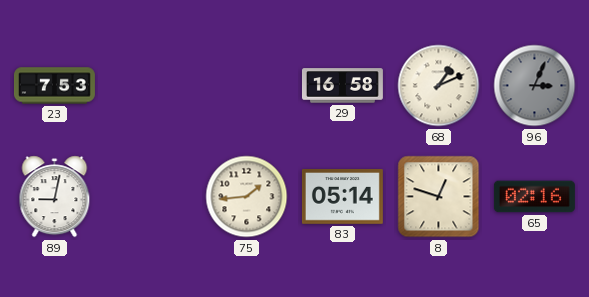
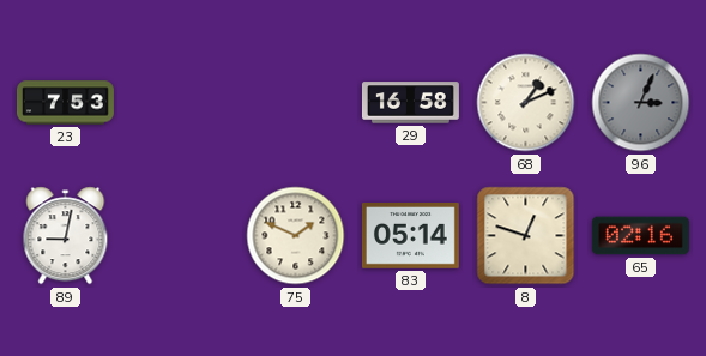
75: 1:44 -> 1:49 (296, 236)
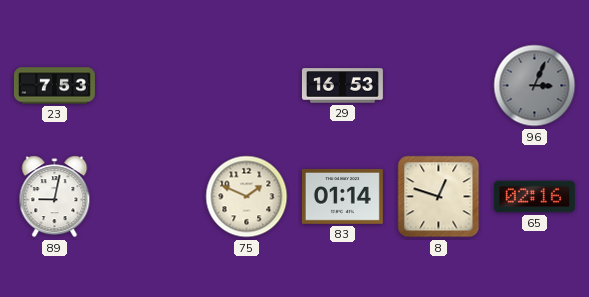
29: 16:58 -> 16:53 (342, 86)
68: 1:11 -> none (526, 103)
83: 05:14 -> 01:14 (342, 197)
